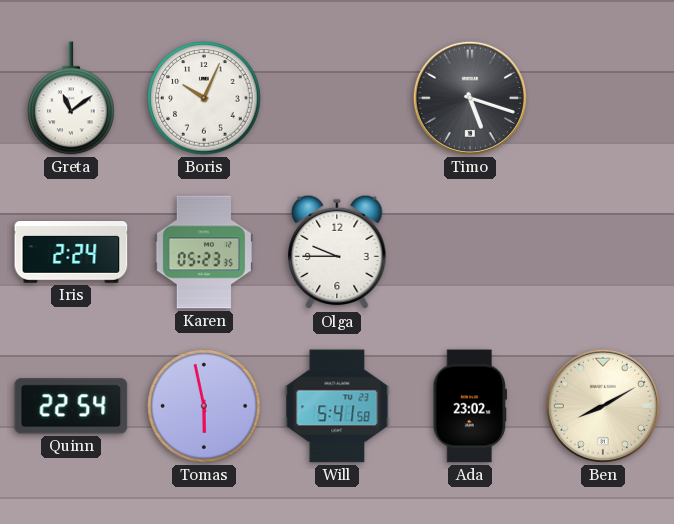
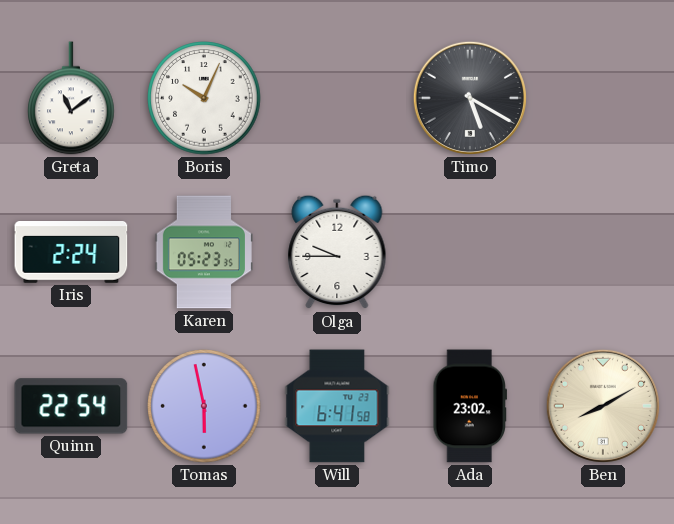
Timo: 5:18 -> 5:20 (470, 98)
Will: 5:41 -> 6:41 (337, 406)
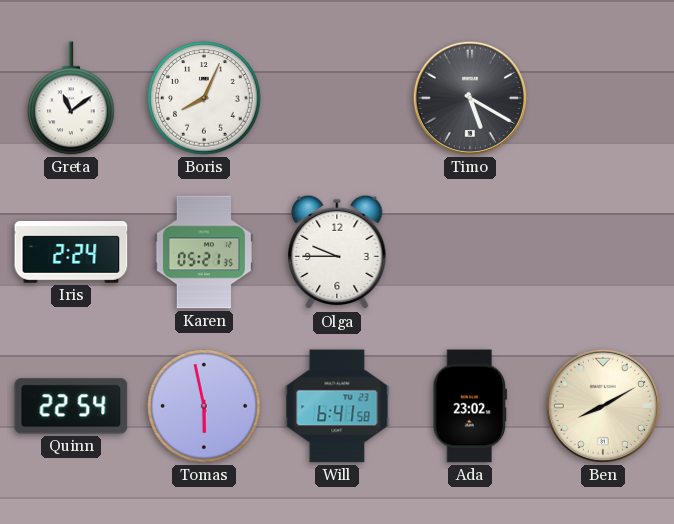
Boris: 10:04 -> 8:04 (204, 98)
Karen: 05:23 -> 05:21 (203, 252)
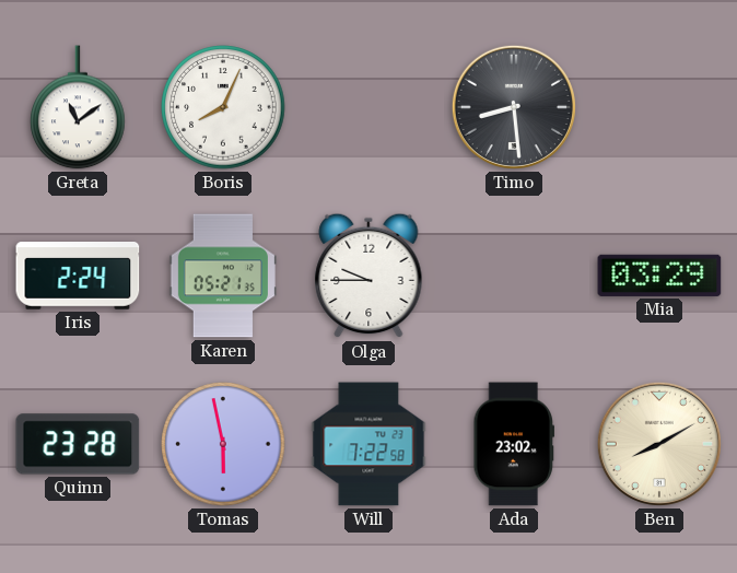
Timo: 5:20 -> 8:29 (514, 107)
Mia: none -> 03:29 (659, 276)
Quinn: 22:54 -> 23:28 (78, 444)
Will: 6:41 -> 7:22 (368, 444)
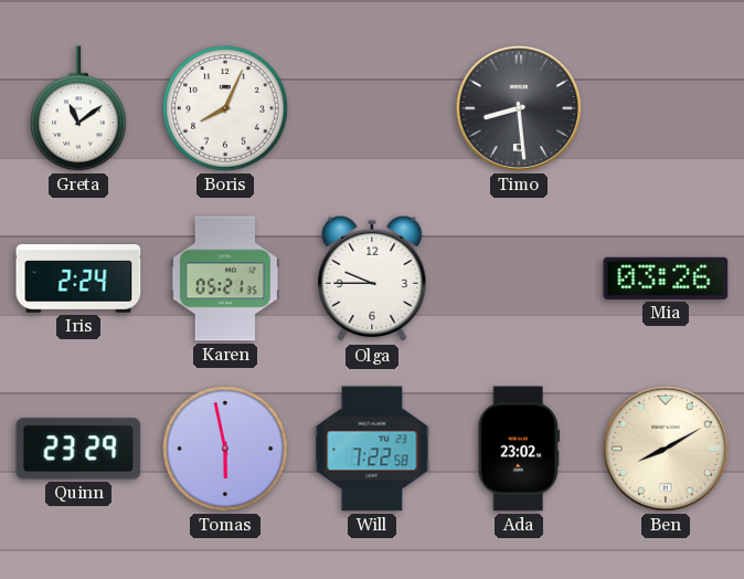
Mia: 03:29 -> 03:26 (666, 278)
Quinn: 23:28 -> 23:29 (78, 449)
